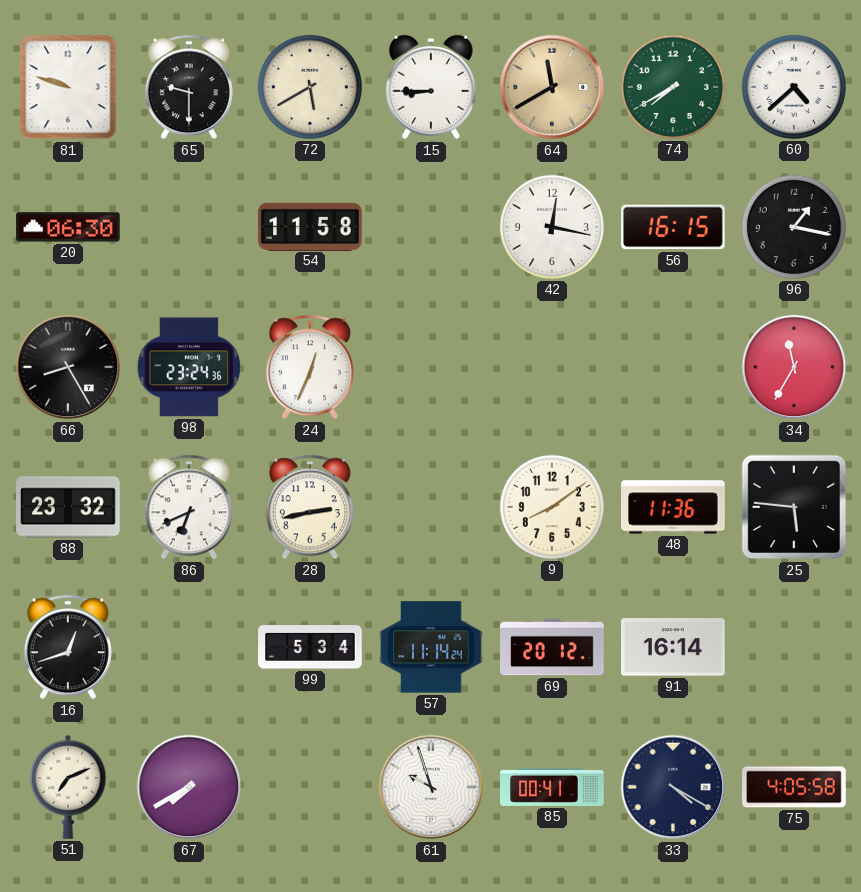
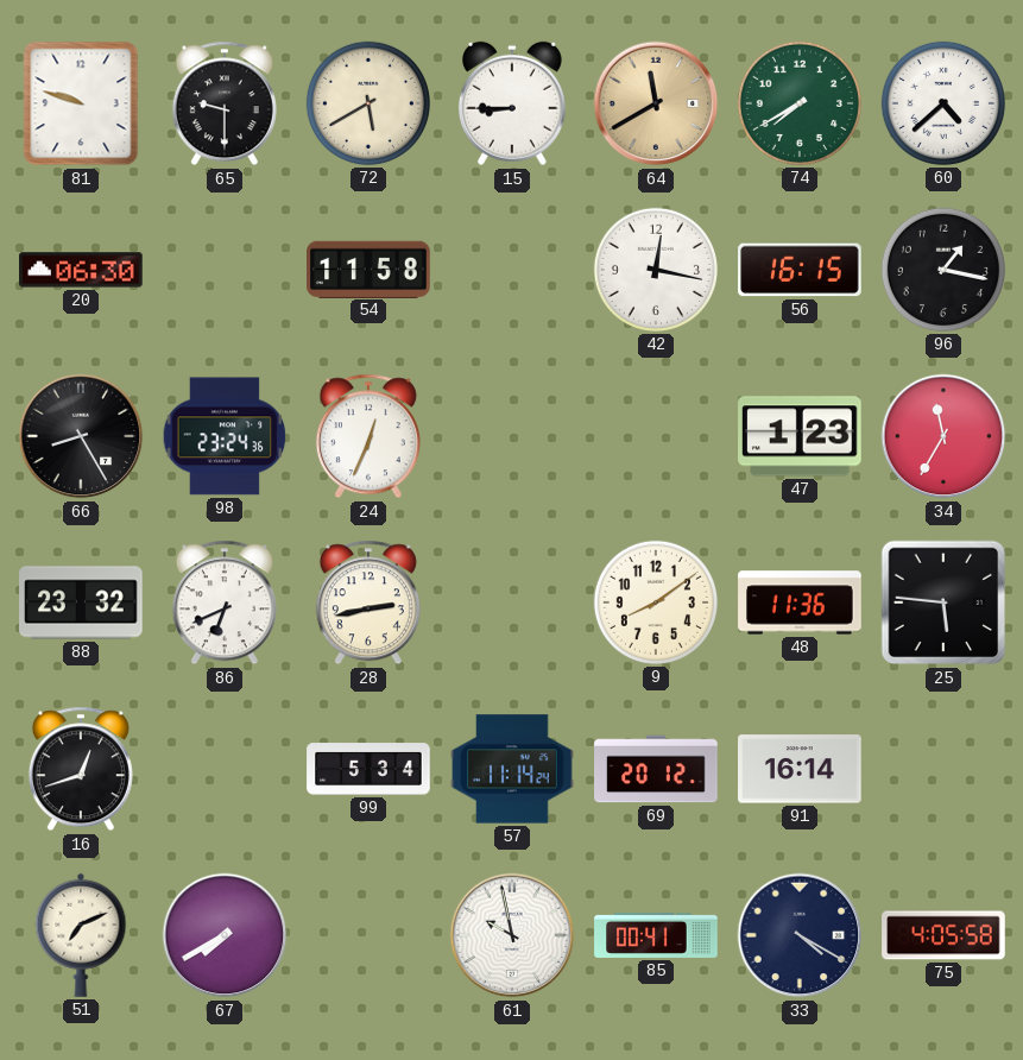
47: none -> 1:23 (800, 436)
61: 9:57 -> 9:58 (512, 935)
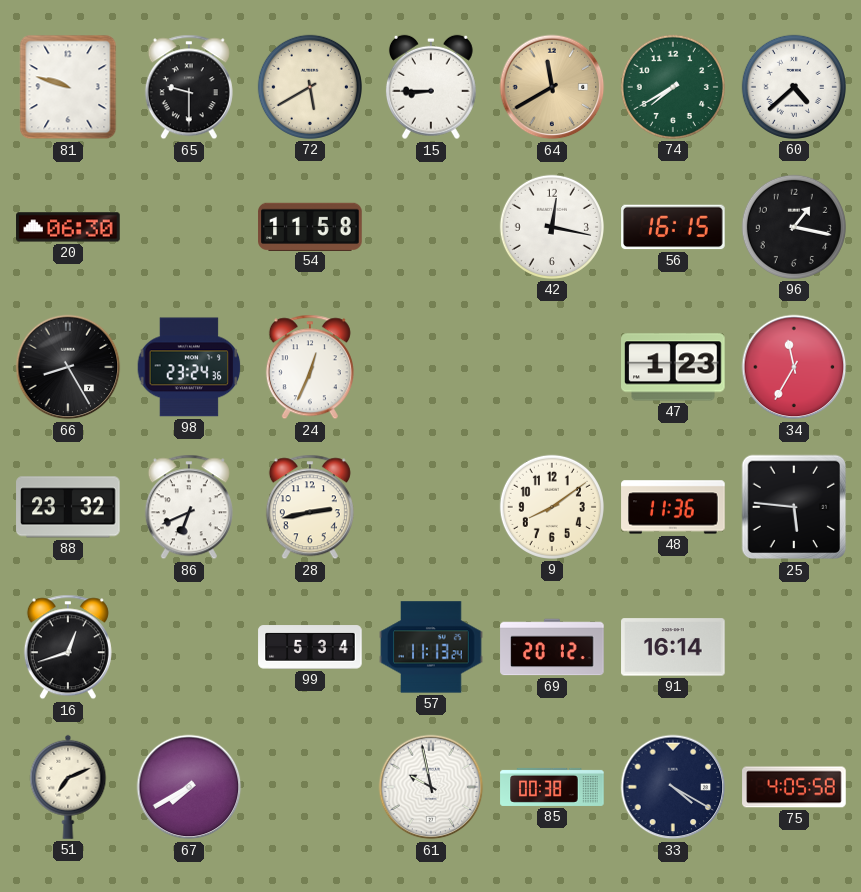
57: 11:14 -> 11:13 (431, 647)
85: 00:41 -> 00:38 (552, 787)
